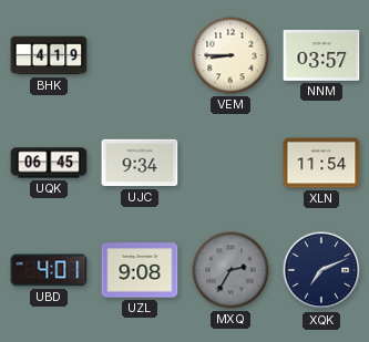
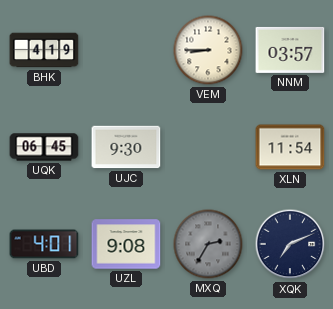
UJC: 9:34 -> 9:30 (126, 147)
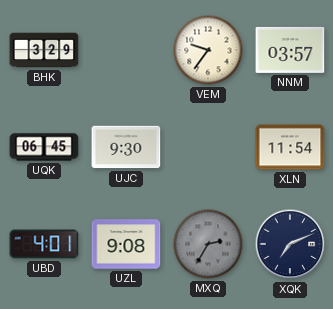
BHK: 4:19 -> 3:29 (44, 50)
VEM: 8:45 -> 9:36 (208, 50)
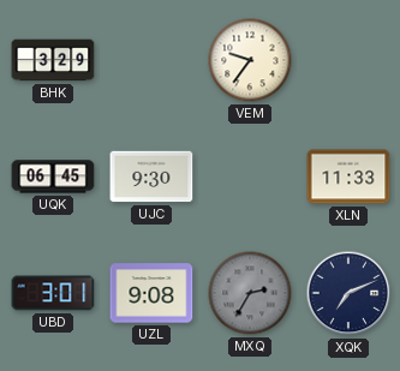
NNM: 03:57 -> none (290, 50)
XLN: 11:54 -> 11:33 (348, 176)
UBD: 4:01 -> 3:01 (53, 293)
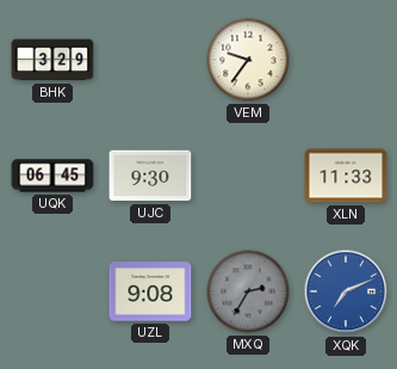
UBD: 3:01 -> none (53, 293)
XQK dial: navy -> blue (346, 291)
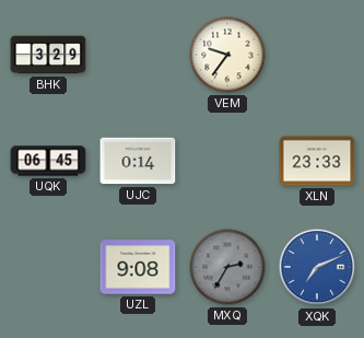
UJC: 9:30 -> 0:14 (138, 161)
XLN: 11:33 -> 23:33 (317, 161)
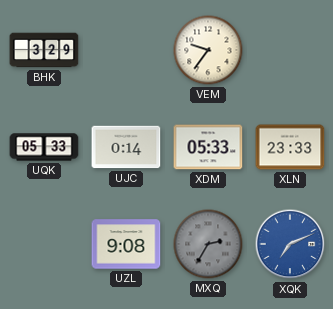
UQK: 06:45 -> 05:33 (44, 147)
XDM: none -> 05:33 (208, 147)
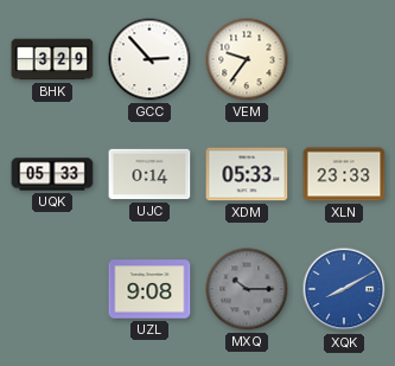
GCC: none -> 2:53 (149, 59)
MXQ: 2:35 -> 10:15 (247, 289)
XQK: 7:11 -> 8:10 (344, 289)
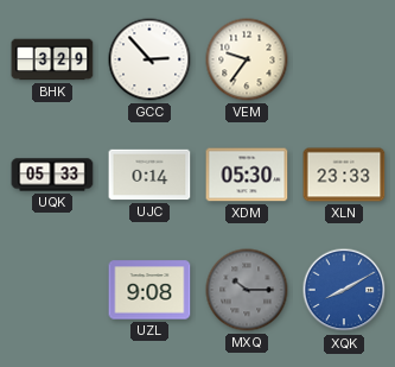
XDM: 05:33 -> 05:30 (247, 175)
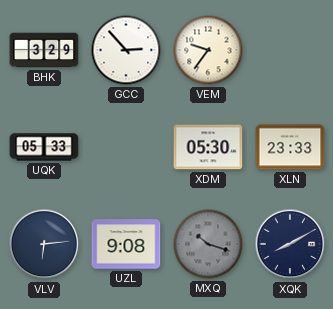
UJC: 0:14 -> none (149, 175)
VLV: none -> 6:14 (44, 244)
MXQ: 10:15 -> 10:18 (208, 244)
XQK dial: blue -> navy (290, 244)
